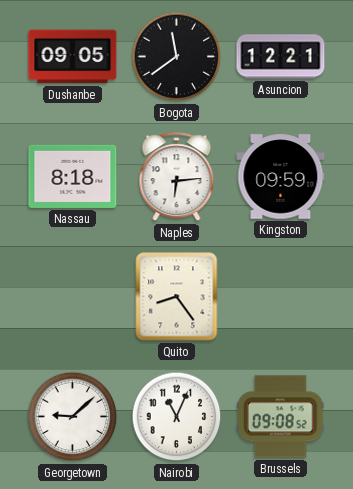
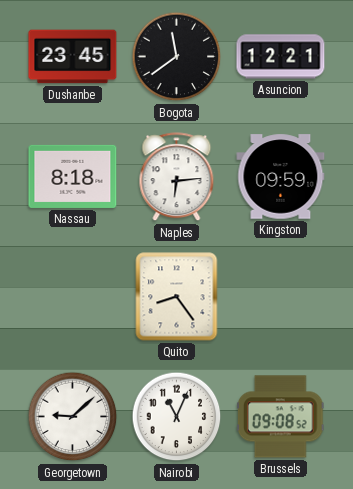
Dushanbe: 09:05 -> 23:45 (73, 57)
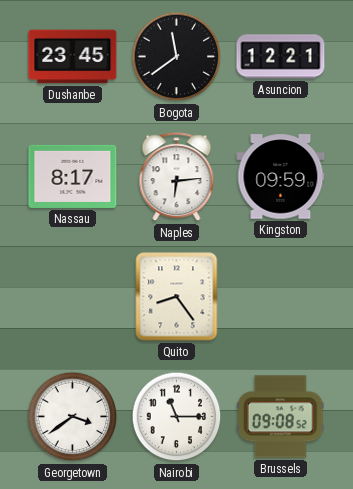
Nassau: 8:18 -> 8:17 (73, 176)
Georgetown: 9:08 -> 3:39 (73, 417)
Nairobi: 11:04 -> 11:15 (177, 417)
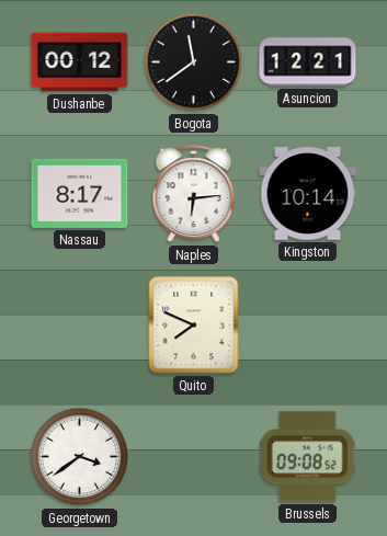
Dushanbe: 23:45 -> 00:12 (80, 62)
Kingston: 09:59 -> 10:14 (308, 194)
Quito: 8:24 -> 7:49 (194, 326)
Nairobi: 11:15 -> none (177, 417)
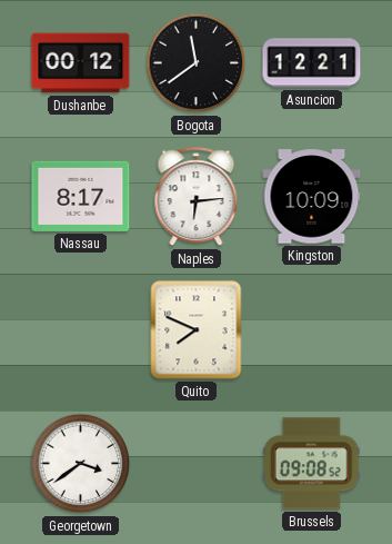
Kingston: 10:14 -> 10:09 (312, 197)
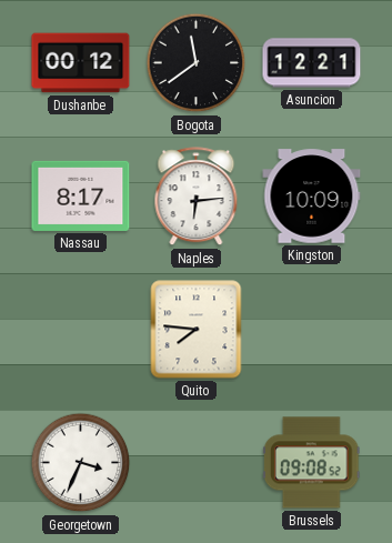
Quito: 7:49 -> 7:46 (197, 330)
Georgetown: 3:39 -> 3:34 (81, 463)
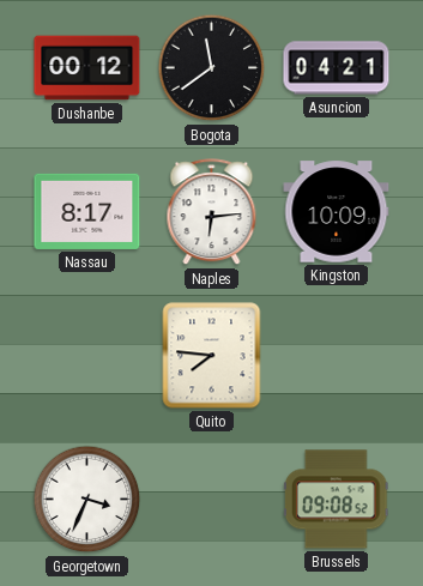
Asuncion: 12:21 -> 04:21 (337, 68)
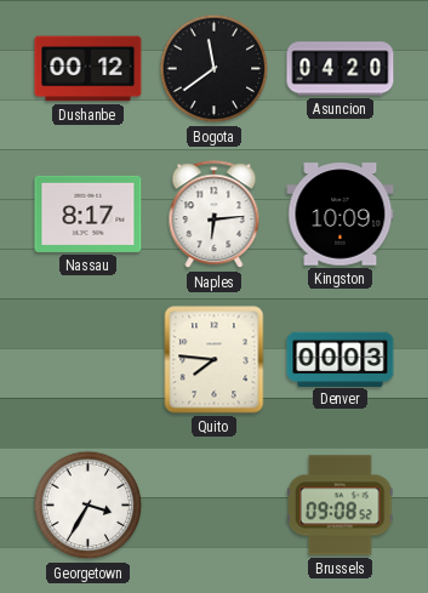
Asuncion: 04:21 -> 04:20 (341, 69)
Denver: none -> 00:03 (341, 359)
Georgetown: 3:34 -> 3:35 (89, 506)
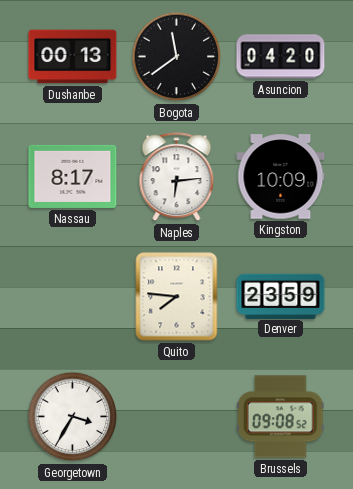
Dushanbe: 00:12 -> 00:13 (73, 57)
Denver: 00:03 -> 23:59 (281, 296)
